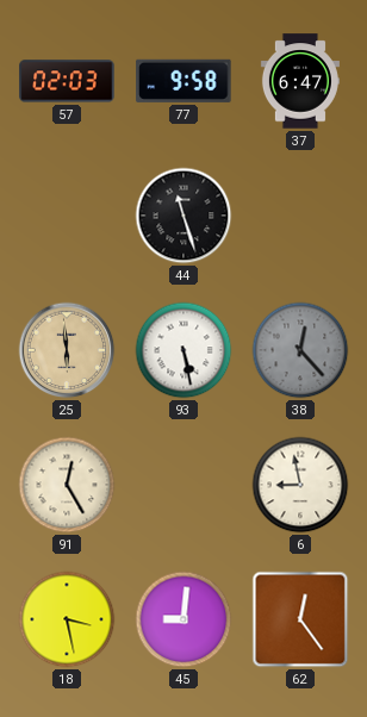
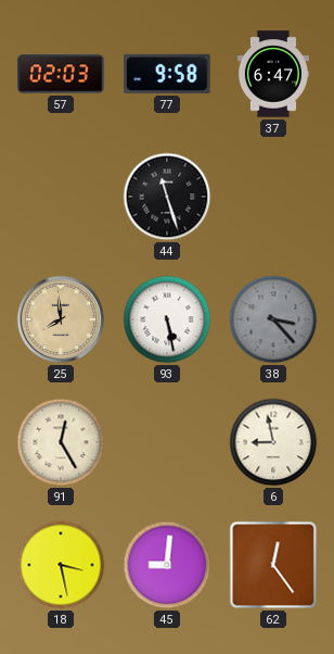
25: 5:59 -> 7:59 (61, 319)
38: 12:23 -> 3:23 (273, 319)
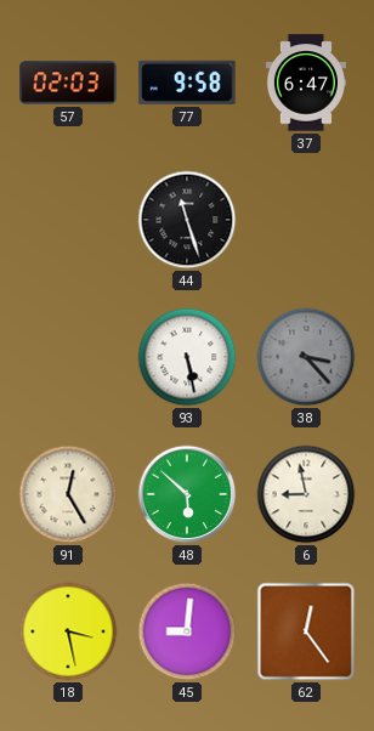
25: 7:59 -> none (61, 319)
48: none -> 5:52 (187, 494)
